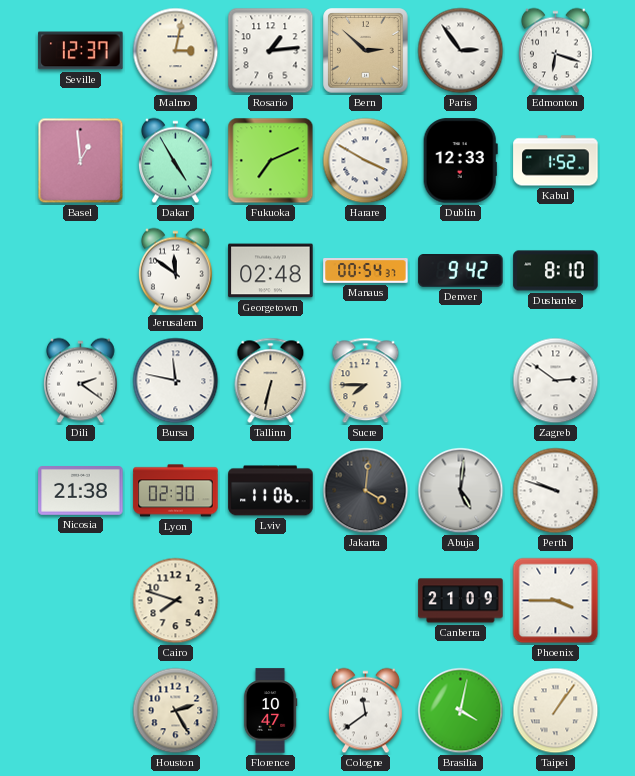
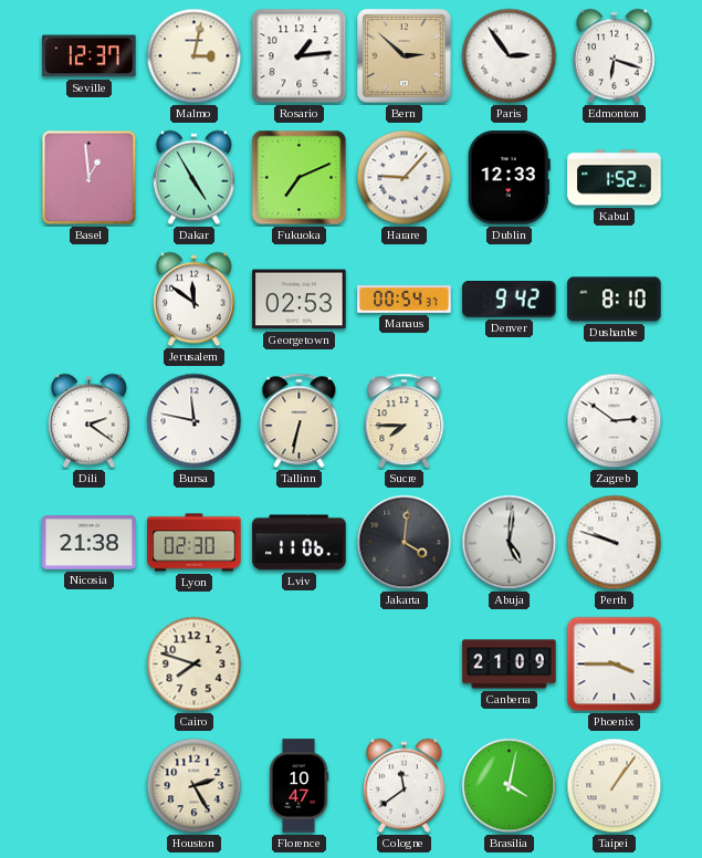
Harare: 3:50 -> 9:07 (405, 178)
Georgetown: 02:48 -> 02:53 (300, 300)
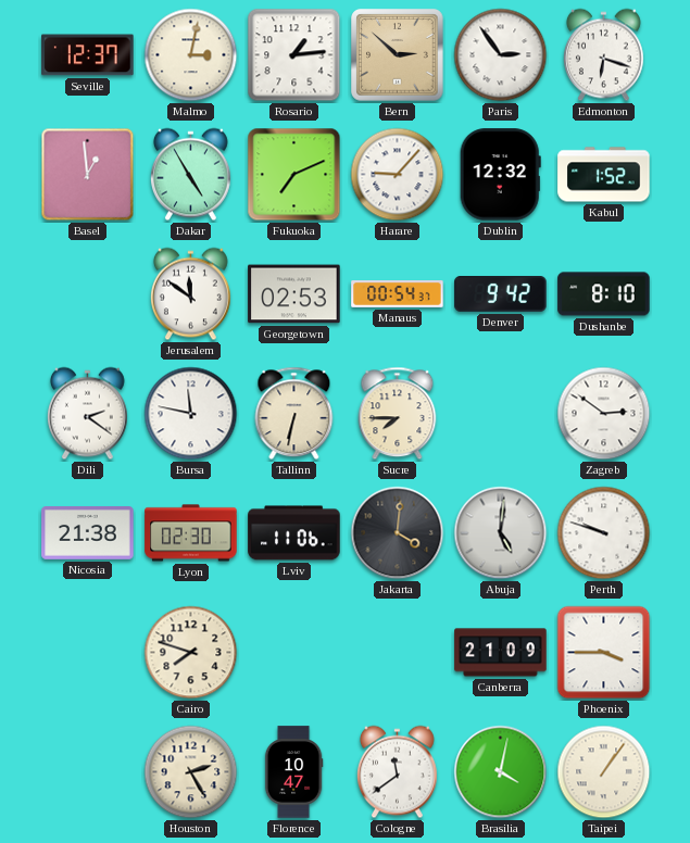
Dublin: 12:33 -> 12:32 (500, 175)
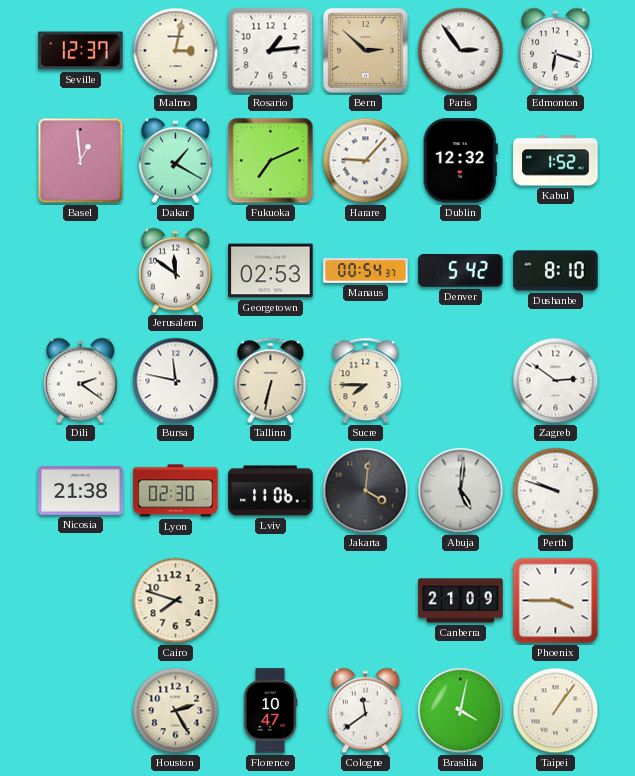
Dakar: 4:55 -> 1:20 (175, 161)
Denver: 9:42 -> 5:42 (461, 271)
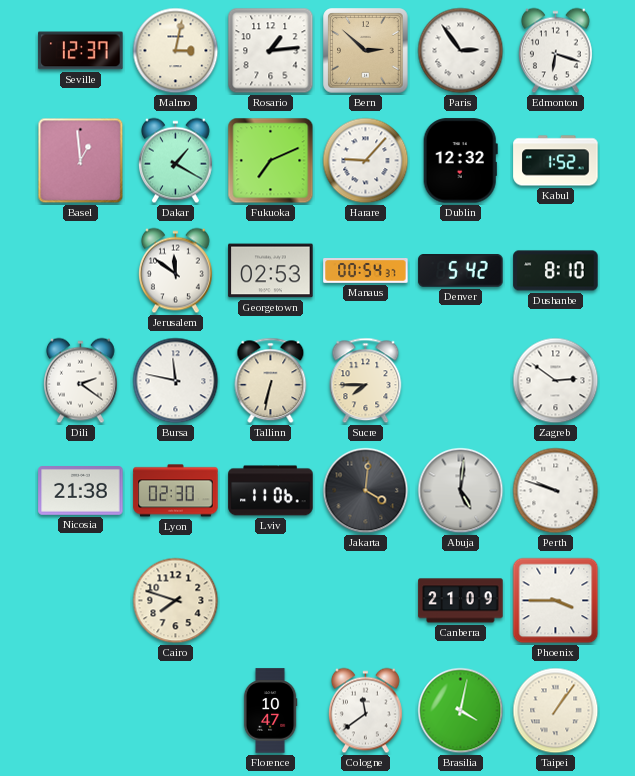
Houston: 2:25 -> none (176, 711)
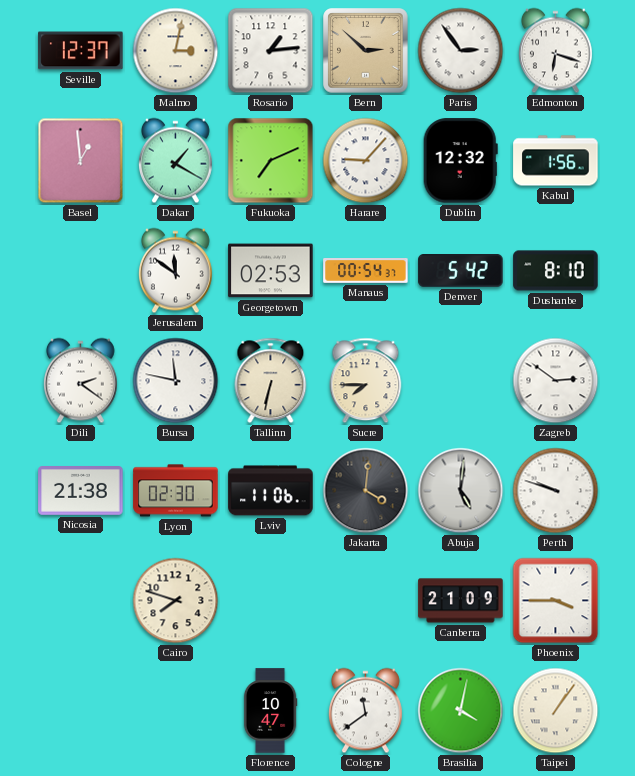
Kabul: 1:52 -> 1:56 (556, 161)
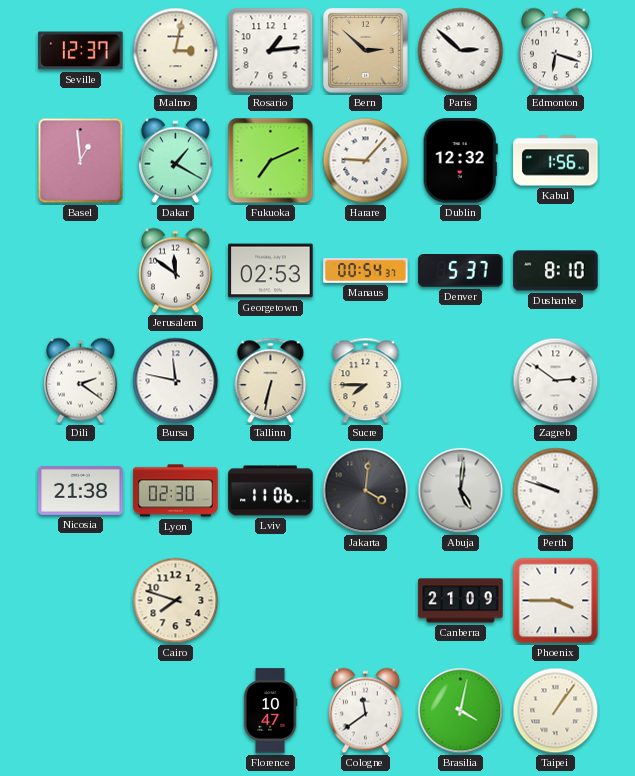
Paris: 2:54 -> 2:52 (461, 51)
Denver: 5:42 -> 5:37 (461, 271)
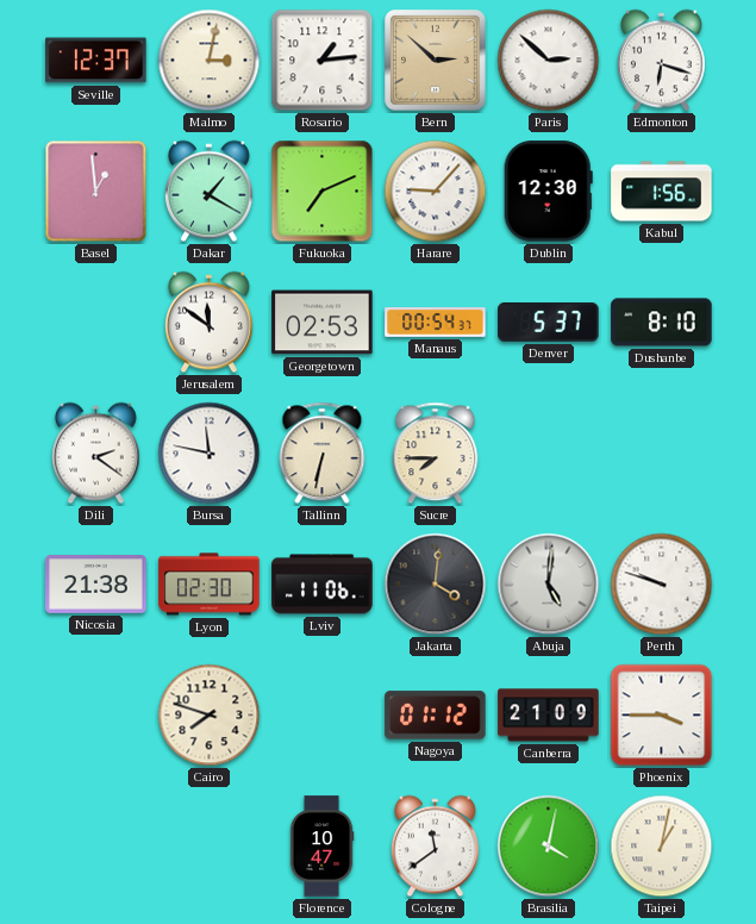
Dublin: 12:32 -> 12:30 (548, 192)
Zagreb: 2:51 -> none (556, 381)
Nagoya: none -> 01:12 (436, 716)
Taipei: 1:06 -> 1:02 (662, 847)
